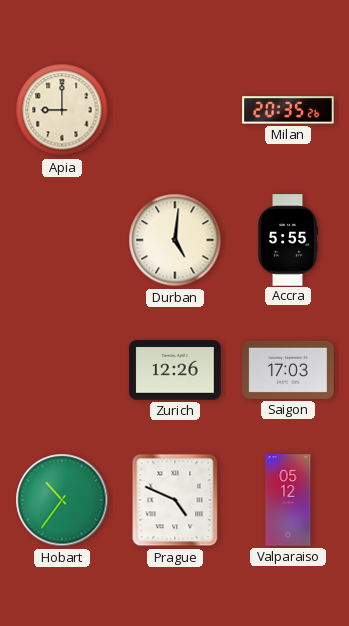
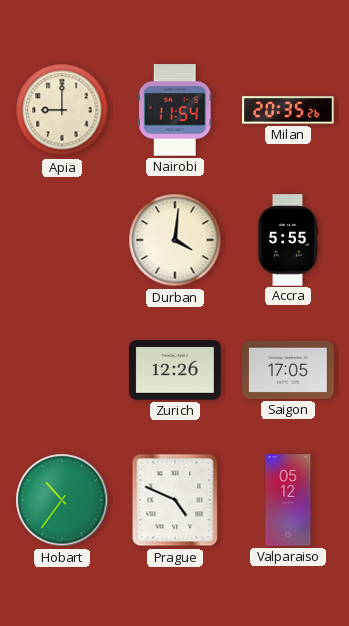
Nairobi: none -> 11:54 (176, 110)
Durban: 5:01 -> 4:01 (175, 240)
Saigon: 17:03 -> 17:05 (288, 370)
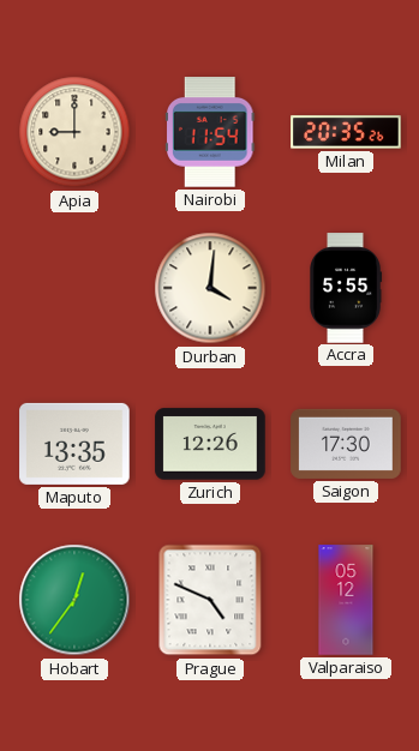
Maputo: none -> 13:35 (74, 444)
Saigon: 17:05 -> 17:30 (346, 444)
Hobart: 10:36 -> 12:36 (74, 600)
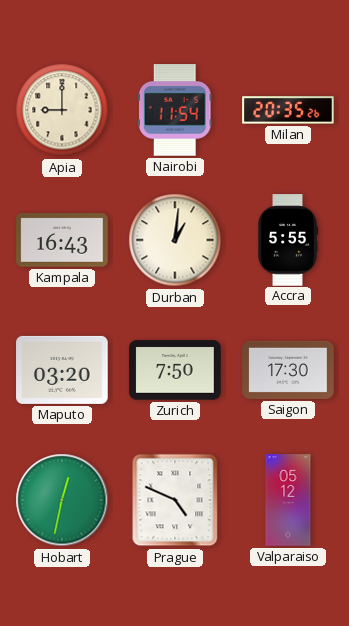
Kampala: none -> 16:43 (62, 240)
Durban: 4:01 -> 1:01 (175, 240)
Maputo: 13:35 -> 03:20 (62, 370)
Zurich: 12:26 -> 7:50 (175, 370)
Hobart: 12:36 -> 12:32 (62, 500)
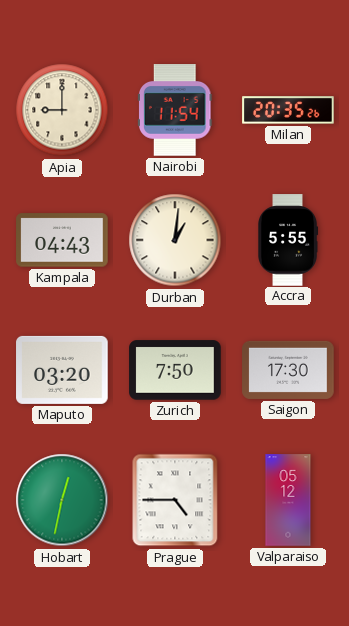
Kampala: 16:43 -> 04:43 (62, 240)
Prague: 4:49 -> 4:45 (175, 500)
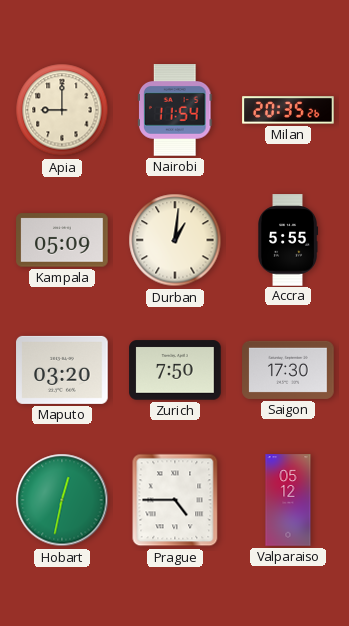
Kampala: 04:43 -> 05:09 (62, 240)
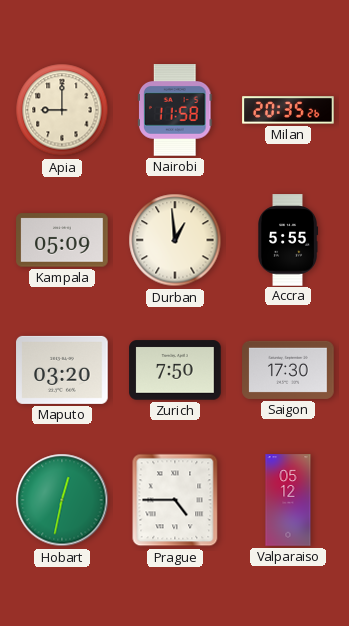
Nairobi: 11:54 -> 11:58 (176, 110)
Durban: 1:01 -> 12:59 (175, 240)
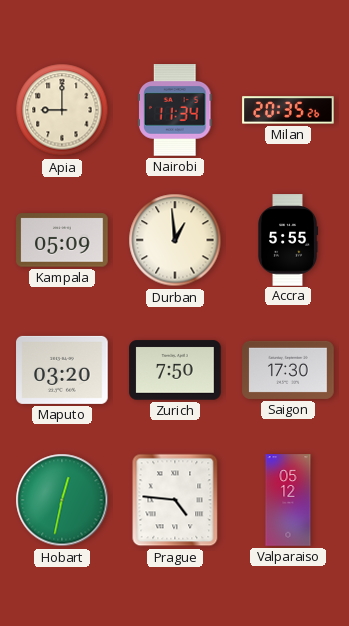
Nairobi: 11:58 -> 11:34 (176, 110)
Prague: 4:45 -> 4:46 (175, 500)
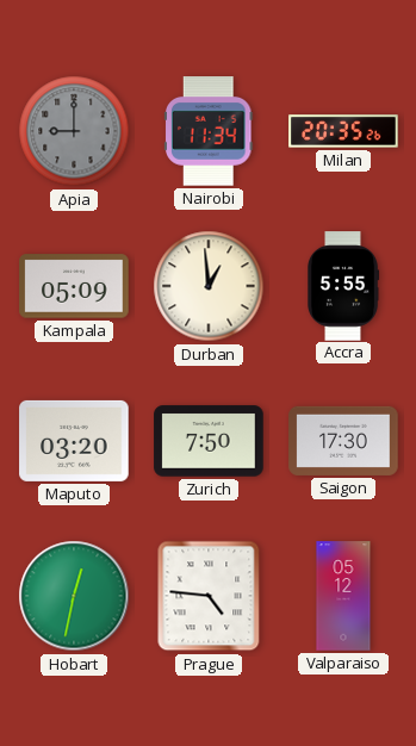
Apia dial: cream -> grey (74, 131)
